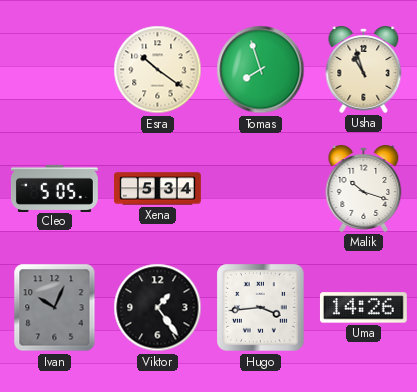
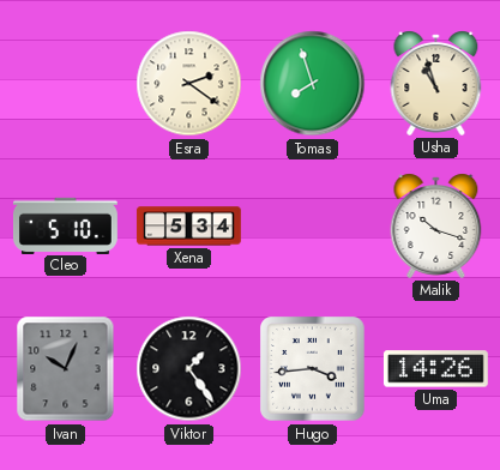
Esra: 10:21 -> 2:21 (189, 84)
Cleo: 5:05 -> 5:10 (66, 225)
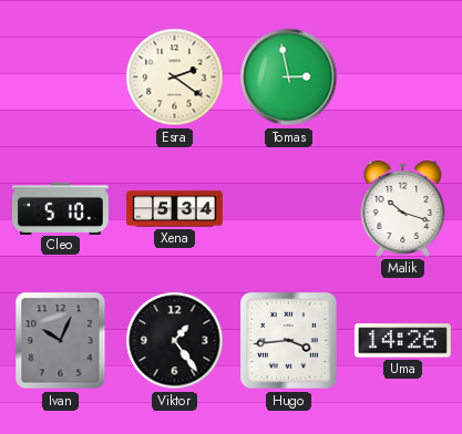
Tomas: 7:57 -> 2:58 (289, 77)
Usha: 10:57 -> none (436, 83)
